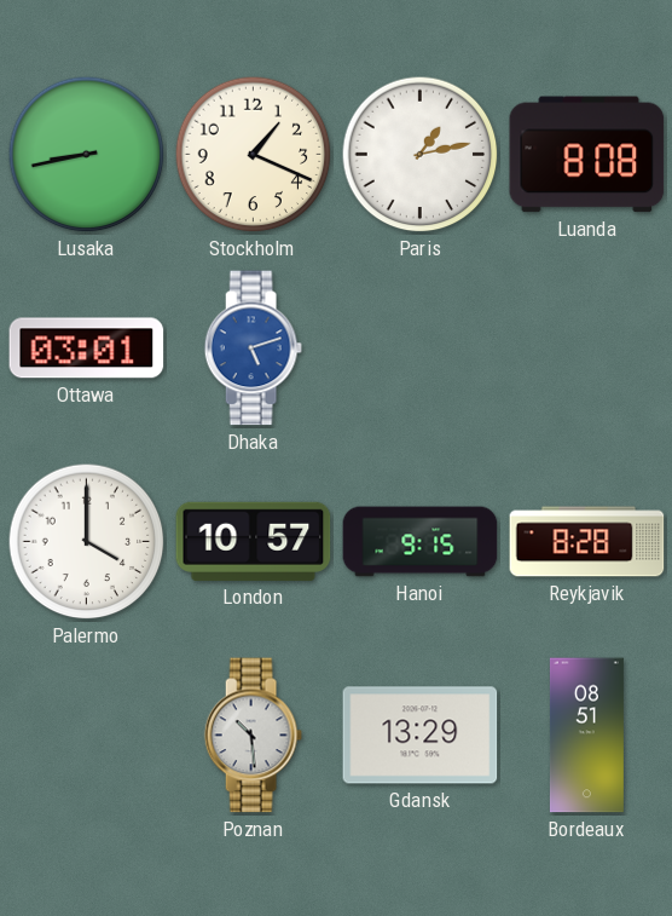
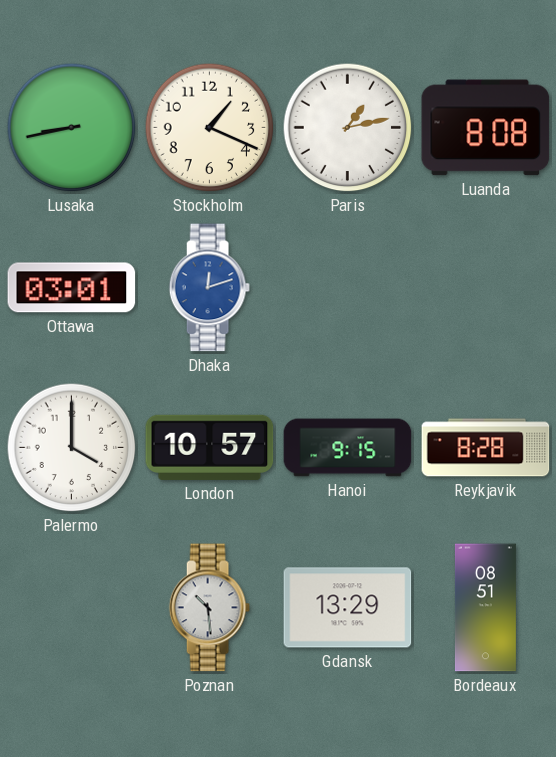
Dhaka: 5:12 -> 12:12 (209, 288)
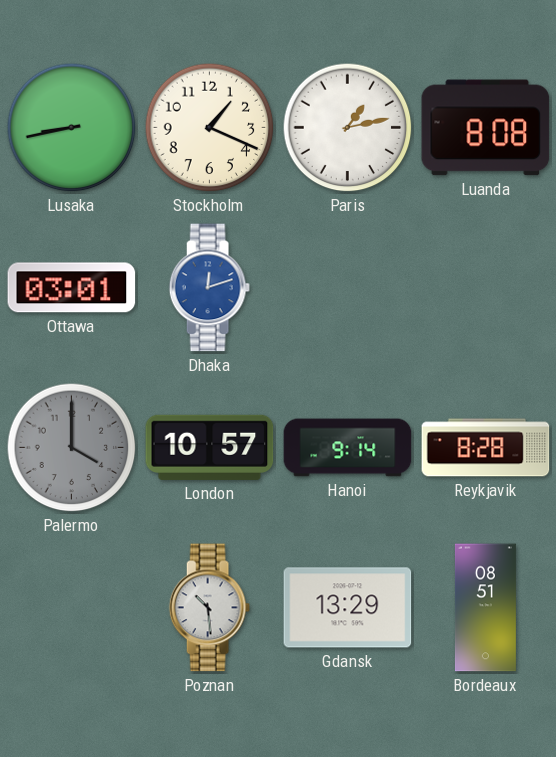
Palermo dial: white -> grey (72, 448)
Hanoi: 9:15 -> 9:14 (348, 448)
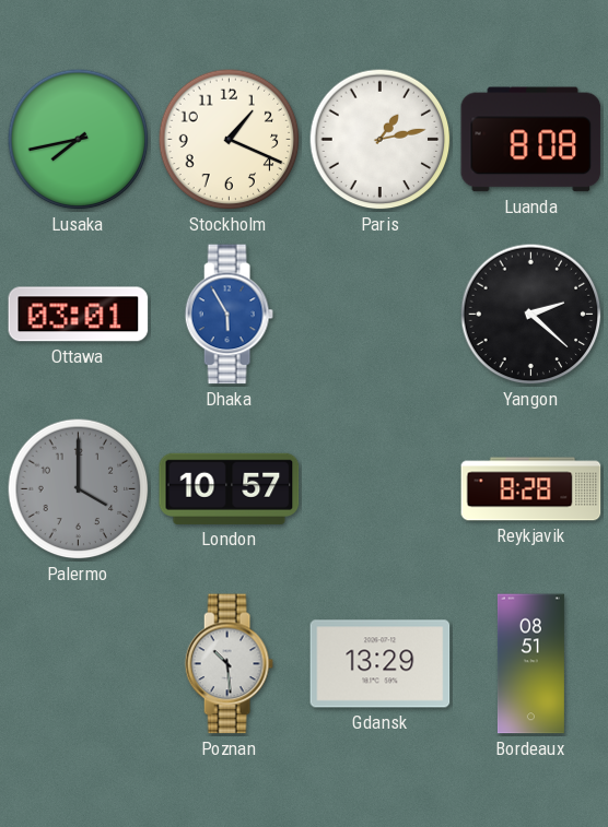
Lusaka: 8:43 -> 7:43 (79, 140)
Dhaka: 12:12 -> 5:55 (229, 315)
Yangon: none -> 2:22 (531, 315)
Hanoi: 9:14 -> none (348, 448)
